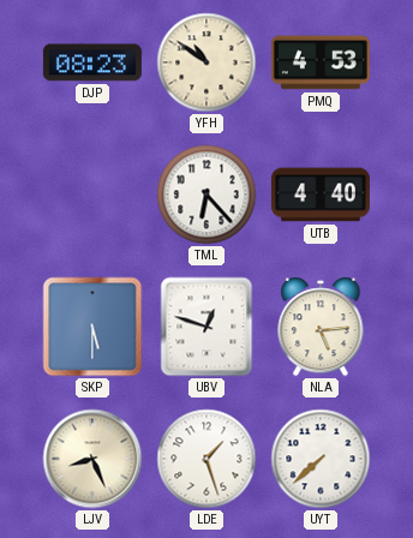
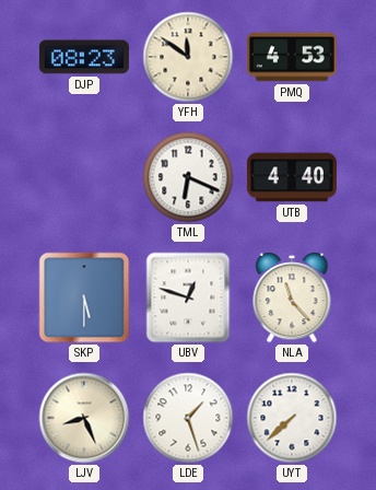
YFH: 10:51 -> 11:51 (188, 57)
TML: 6:23 -> 6:19 (188, 177)
NLA: 5:14 -> 11:23 (292, 297)
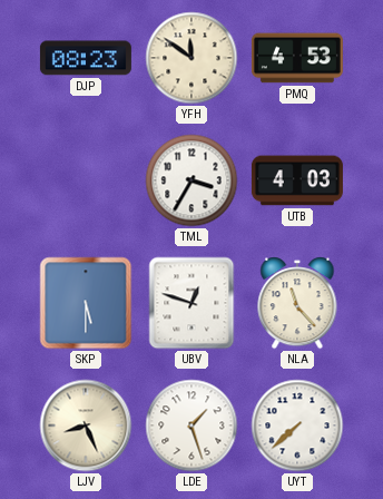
TML: 6:19 -> 3:35 (191, 180)
UTB: 4:40 -> 4:03 (297, 180)
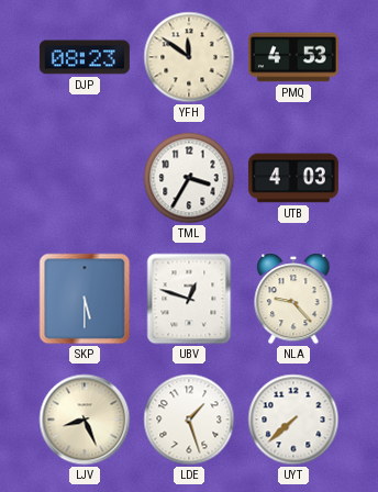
NLA: 11:23 -> 9:23 (293, 299)
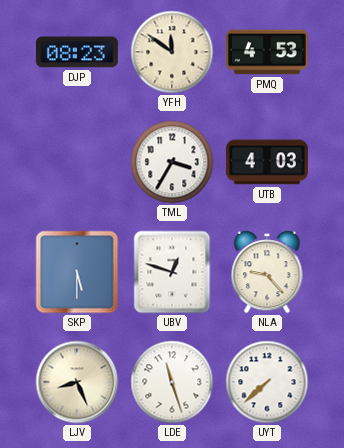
LDE: 1:27 -> 11:27 (172, 382)
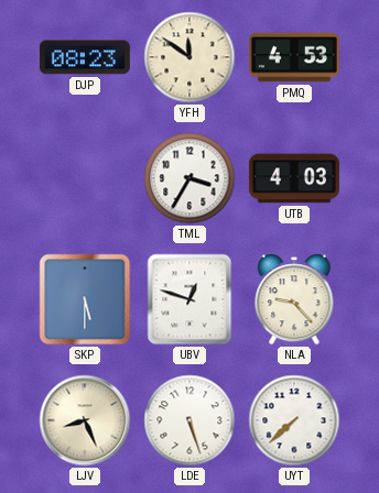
LDE: 11:27 -> 5:27 (189, 420)
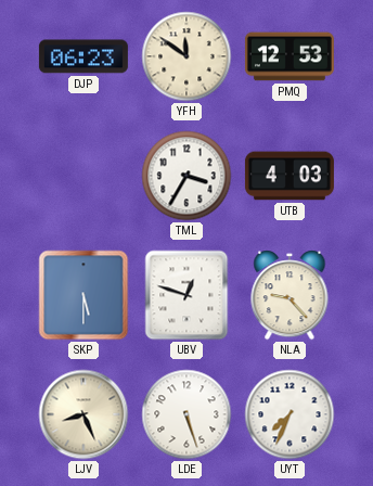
DJP: 08:23 -> 06:23 (83, 56)
PMQ: 4:53 -> 12:53 (290, 56)
UYT: 7:38 -> 7:34 (290, 414)
